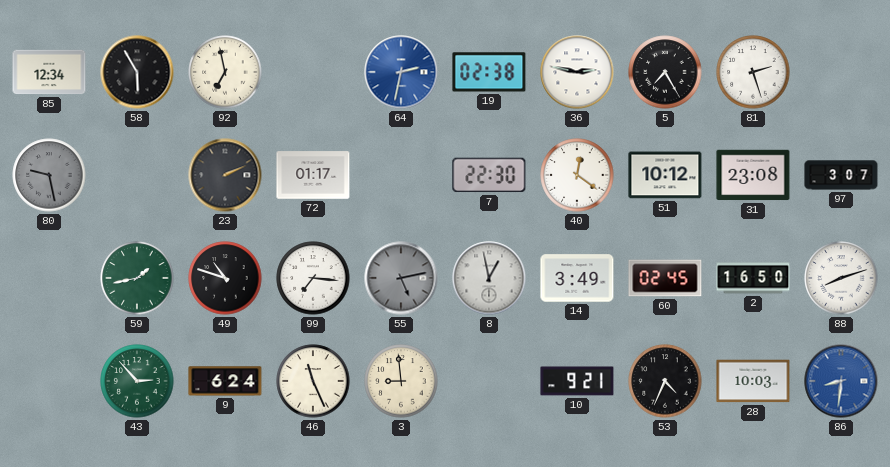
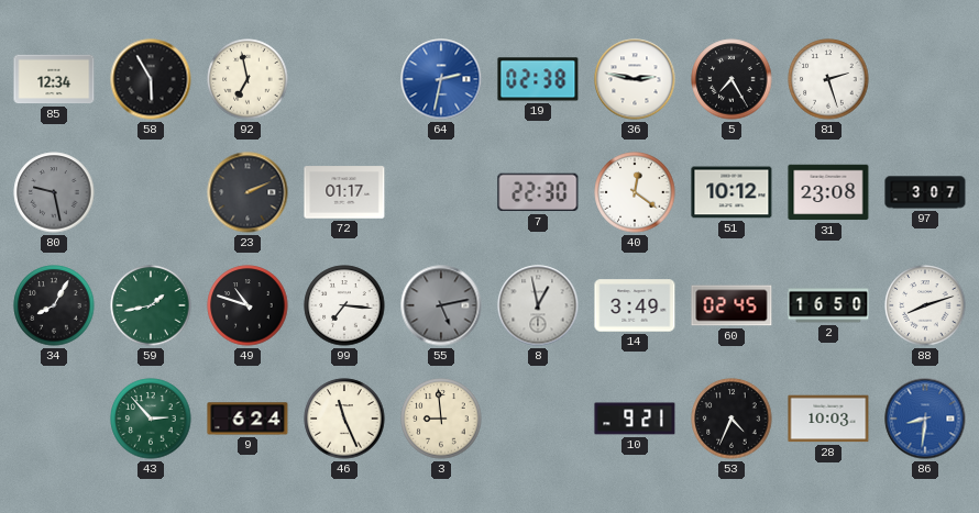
34: none -> 8:05 (54, 305)
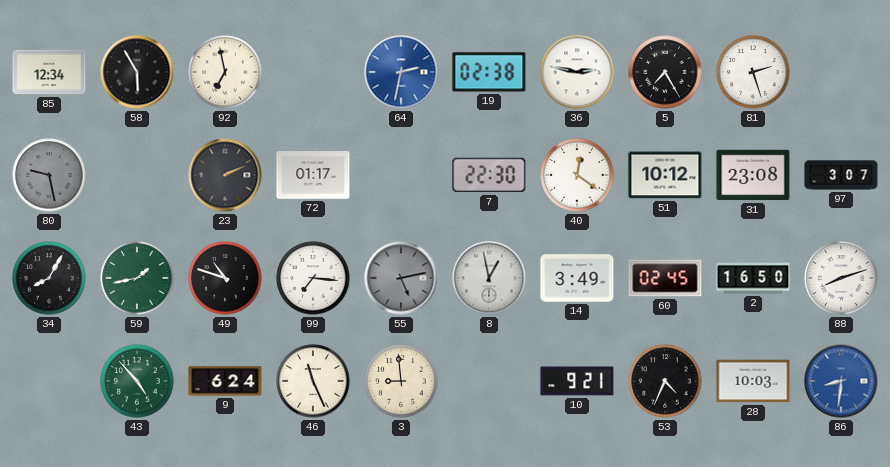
43: 2:53 -> 4:53 (137, 381)
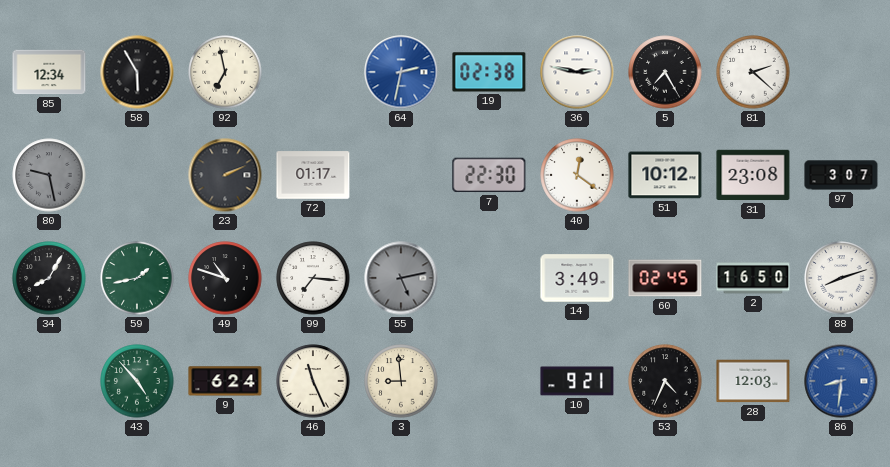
81: 2:27 -> 2:22 (753, 72)
8: 12:58 -> none (489, 278)
28: 10:03 -> 12:03 (753, 381)
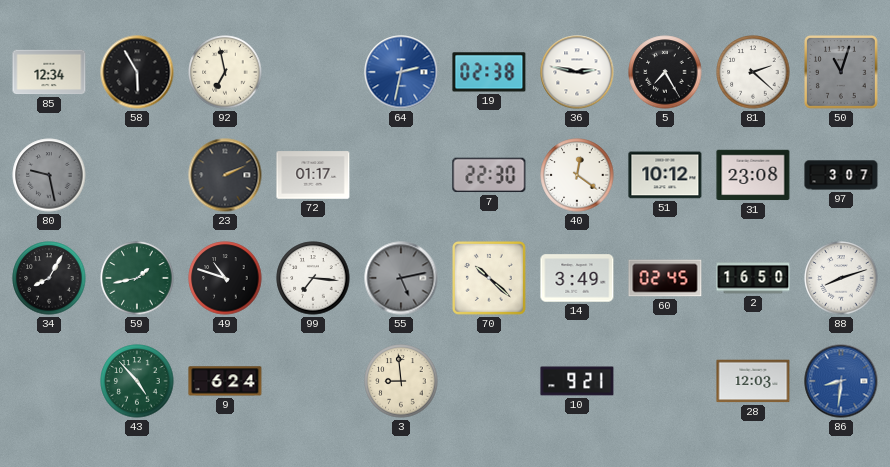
50: none -> 11:03 (841, 72)
70: none -> 10:22 (489, 278)
46: 11:26 -> none (313, 381)
53: 4:34 -> none (665, 381)
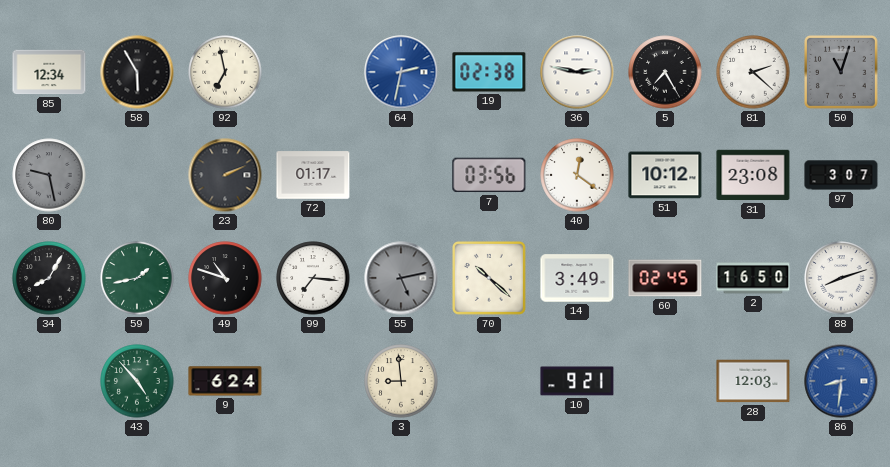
7: 22:30 -> 03:56 (489, 175)
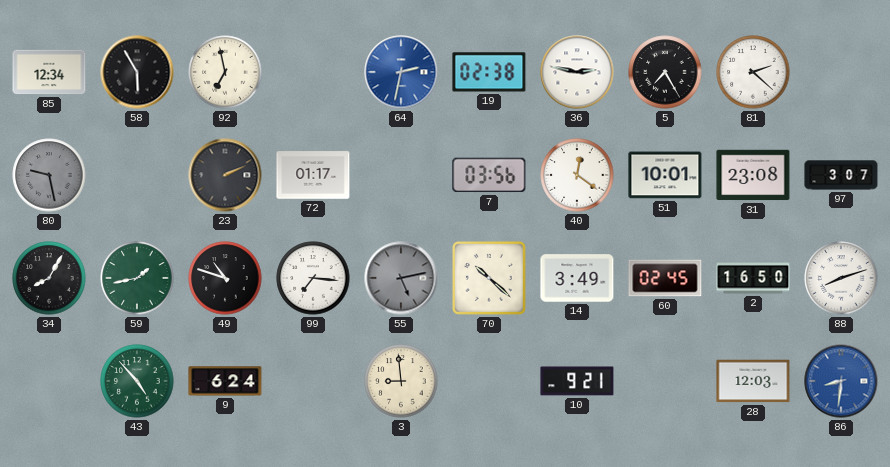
50: 11:03 -> none (841, 72)
51: 10:12 -> 10:01 (665, 175)
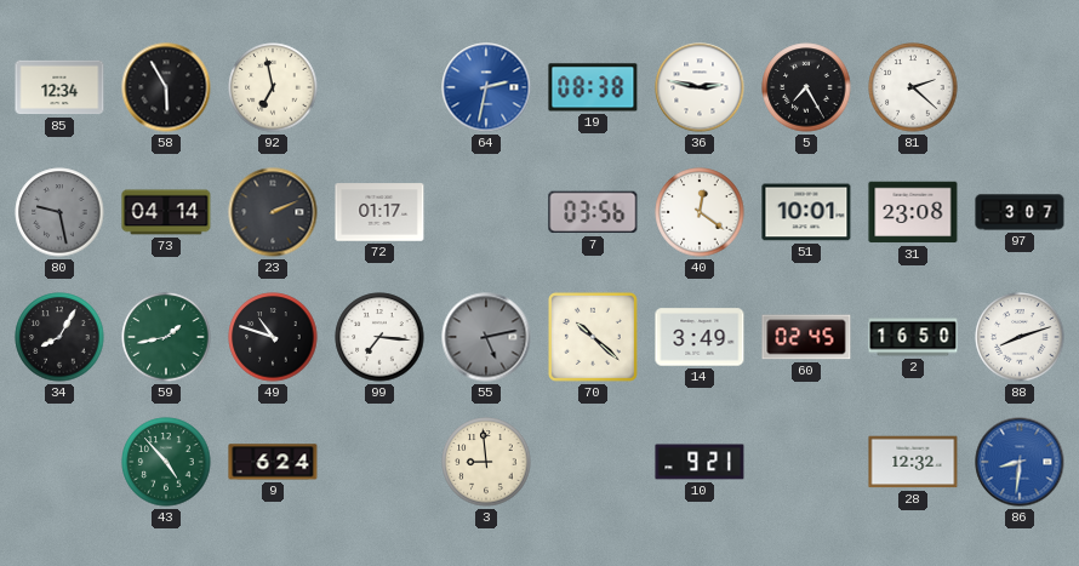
19: 02:38 -> 08:38 (593, 87)
73: none -> 04:14 (166, 212)
28: 12:03 -> 12:32 (913, 462)
